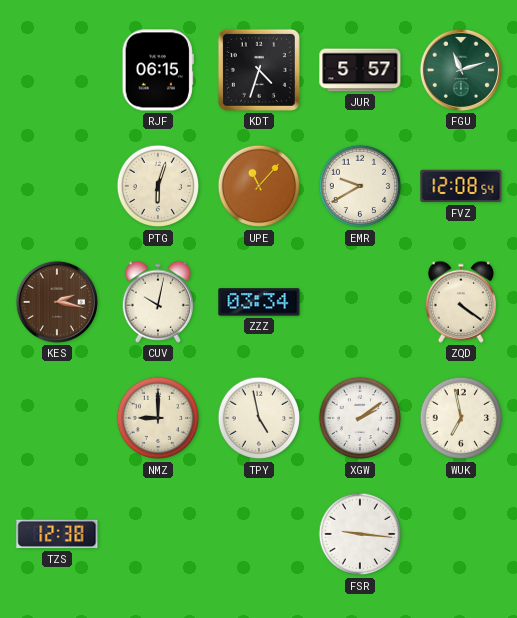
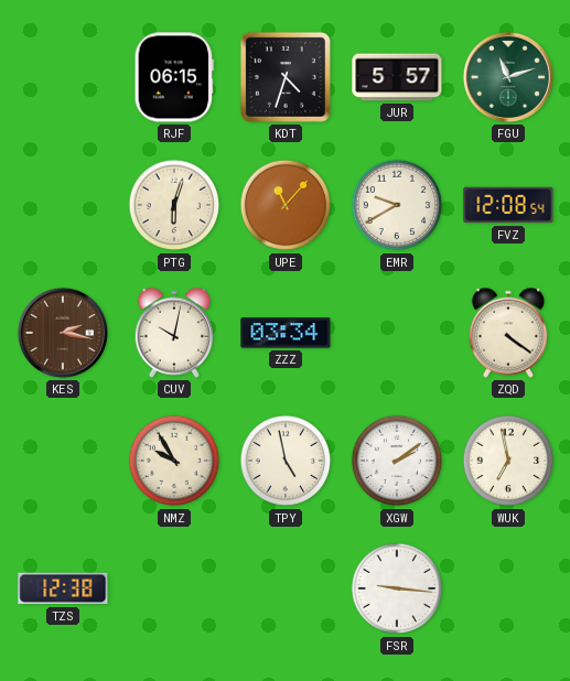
NMZ: 9:00 -> 9:55 (174, 461)
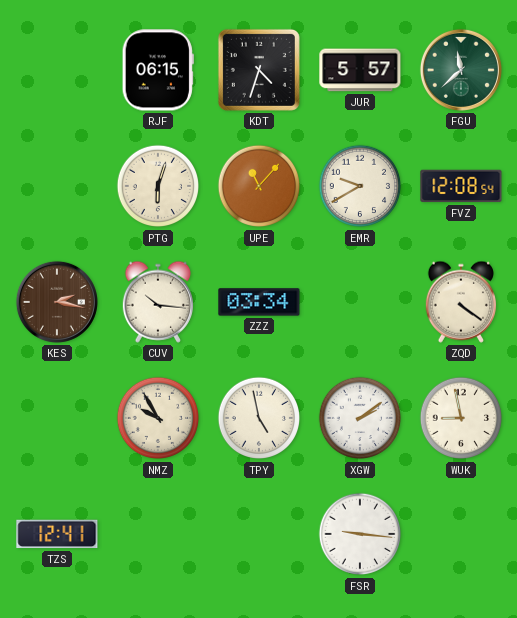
FGU: 11:12 -> 11:38 (461, 70)
CUV: 10:02 -> 10:16 (157, 302)
WUK: 6:58 -> 8:58 (461, 418)
TZS: 12:38 -> 12:41 (57, 534)
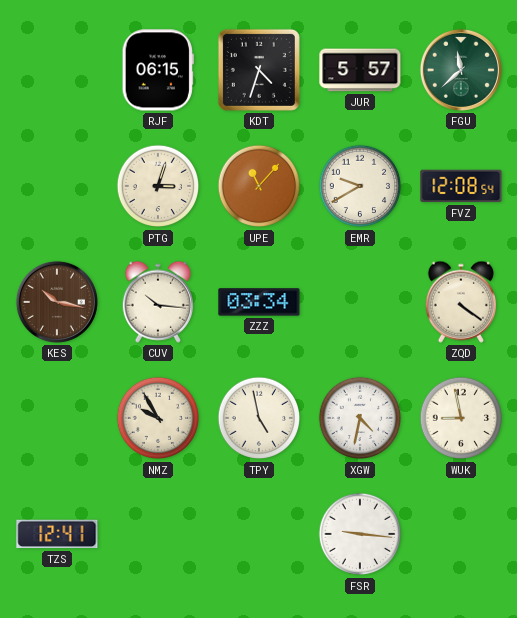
PTG: 6:03 -> 3:03 (158, 186)
KES: 2:17 -> 10:17 (57, 302)
XGW: 2:09 -> 4:32 (360, 418)
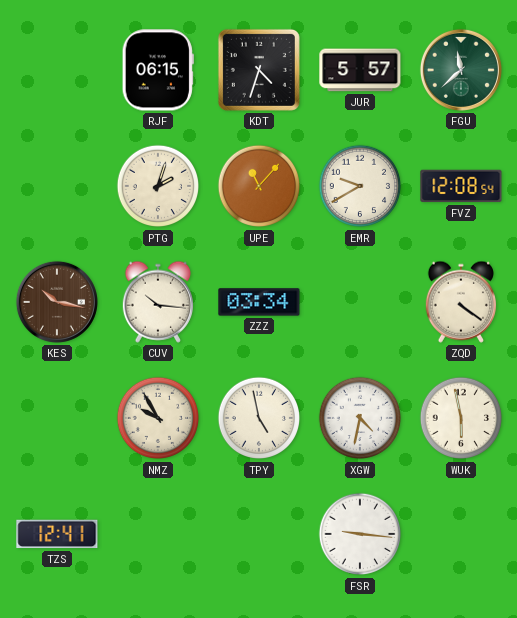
PTG: 3:03 -> 2:03 (158, 186)
WUK: 8:58 -> 5:58 (461, 418)
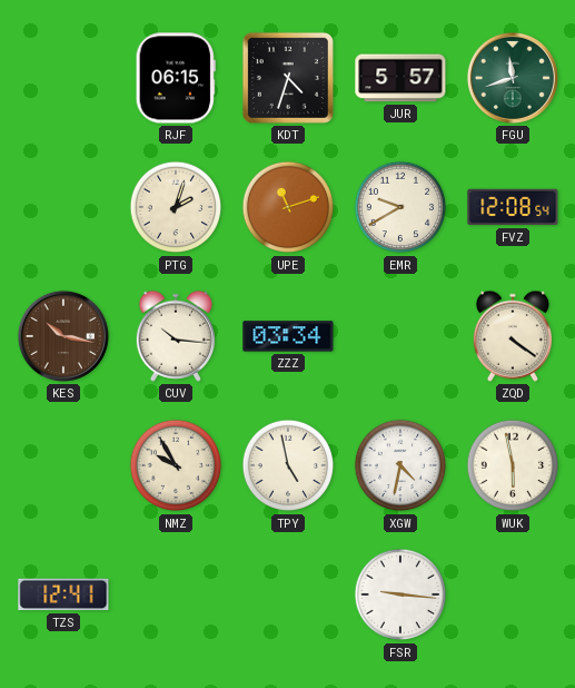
FGU: 11:38 -> 11:42 (513, 78)
UPE: 11:07 -> 11:12 (288, 207)
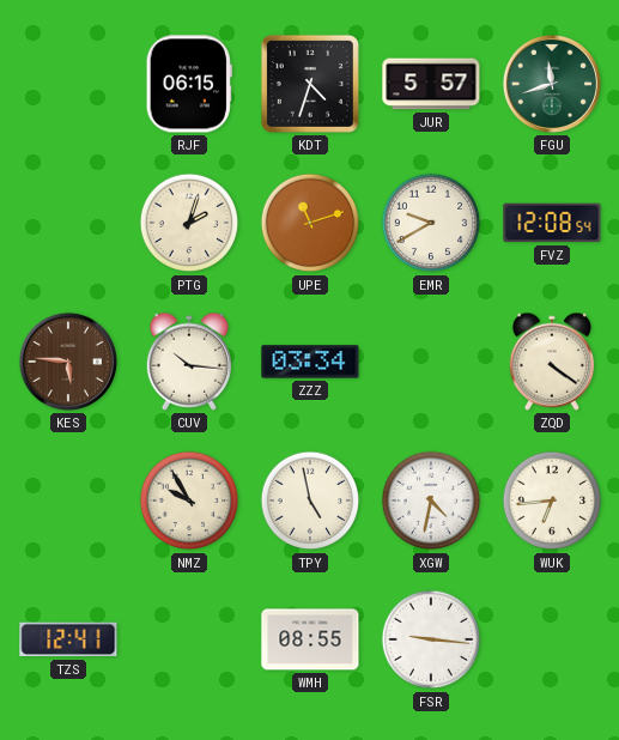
KES: 10:17 -> 5:46 (68, 362)
WUK: 5:58 -> 6:44 (552, 501)
WMH: none -> 08:55 (310, 639)
